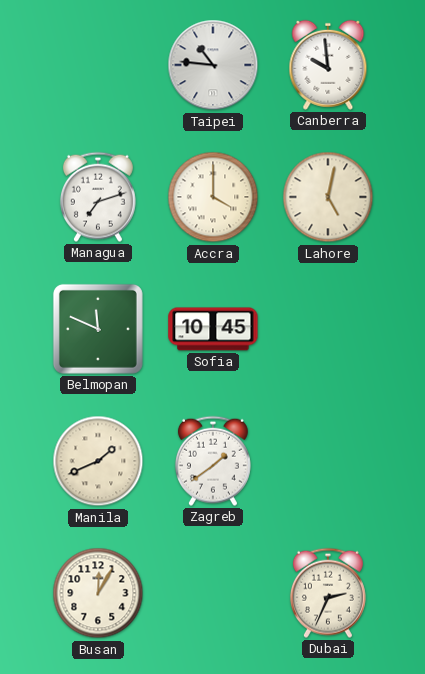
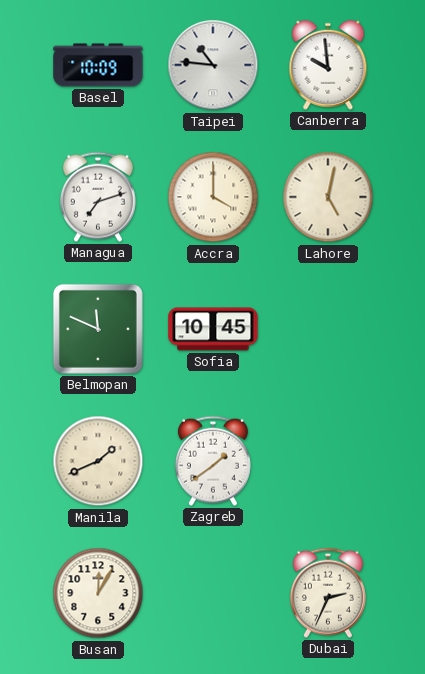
Basel: none -> 10:09 (98, 65)
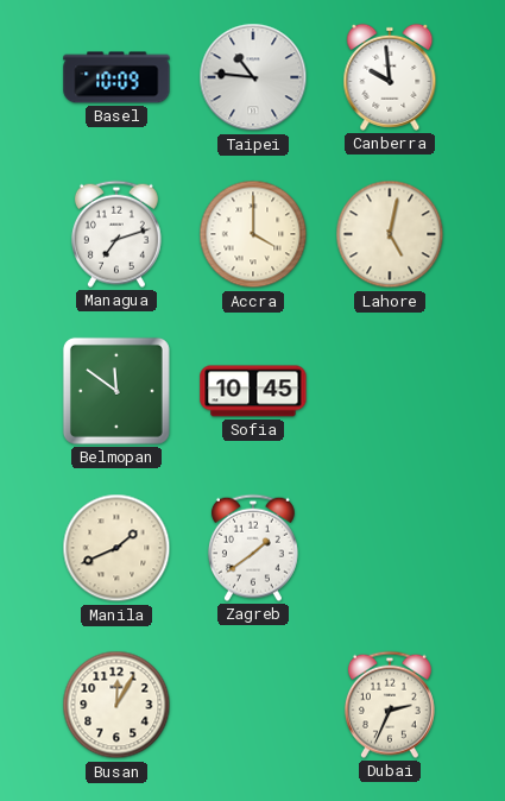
Belmopan: 11:49 -> 11:51 (116, 391)
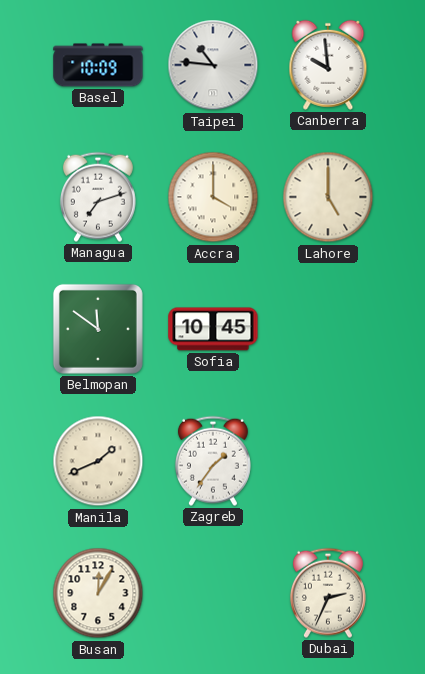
Lahore: 5:02 -> 5:00 (328, 197)
Zagreb: 1:39 -> 1:36 (213, 461)
